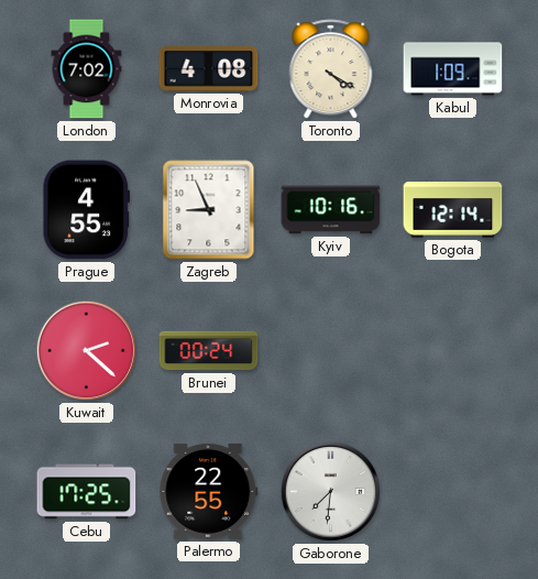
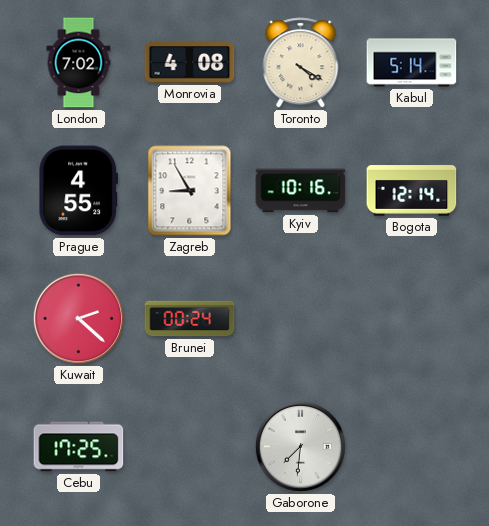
Kabul: 1:09 -> 5:14 (412, 63)
Zagreb: 8:56 -> 8:55 (190, 191)
Palermo: 22:55 -> none (209, 491)
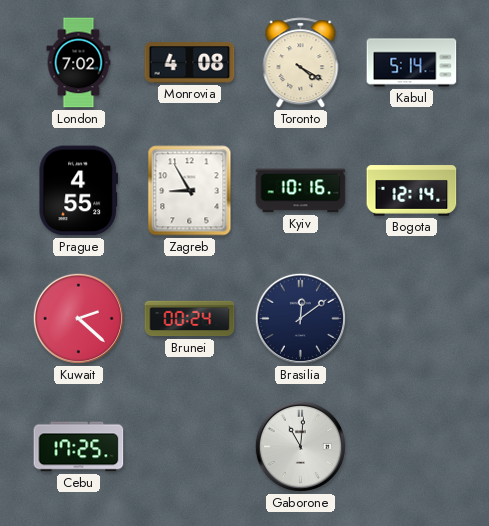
Brasilia: none -> 12:09 (300, 318)
Gaborone: 7:31 -> 11:01 (300, 446)
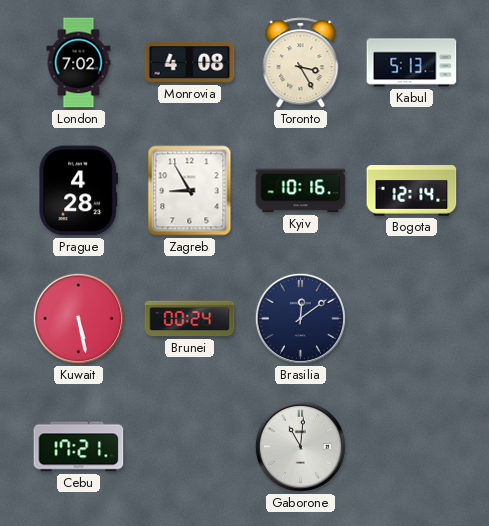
Toronto: 4:20 -> 3:25 (301, 63)
Kabul: 5:14 -> 5:13 (412, 63)
Prague: 4:55 -> 4:28 (79, 191)
Kuwait: 2:22 -> 5:28 (78, 318)
Cebu: 17:25 -> 17:21 (79, 447)
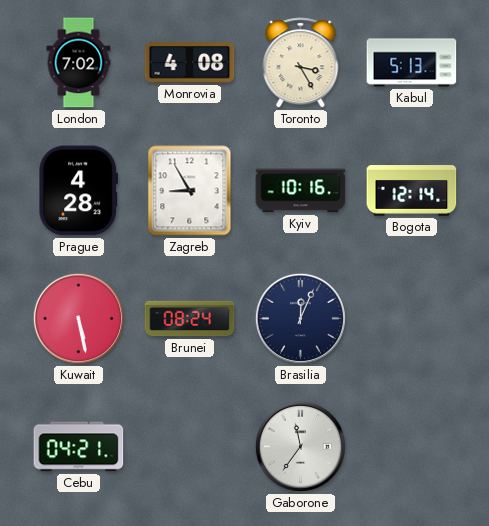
Brunei: 00:24 -> 08:24 (190, 319)
Brasilia: 12:09 -> 12:04 (300, 318)
Cebu: 17:21 -> 04:21 (79, 447)
Gaborone: 11:01 -> 11:36 (300, 446)
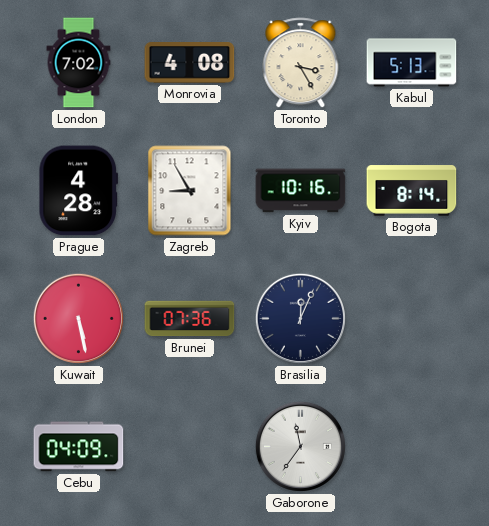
Bogota: 12:14 -> 8:14 (412, 191)
Brunei: 08:24 -> 07:36 (190, 319)
Cebu: 04:21 -> 04:09 (79, 447)
